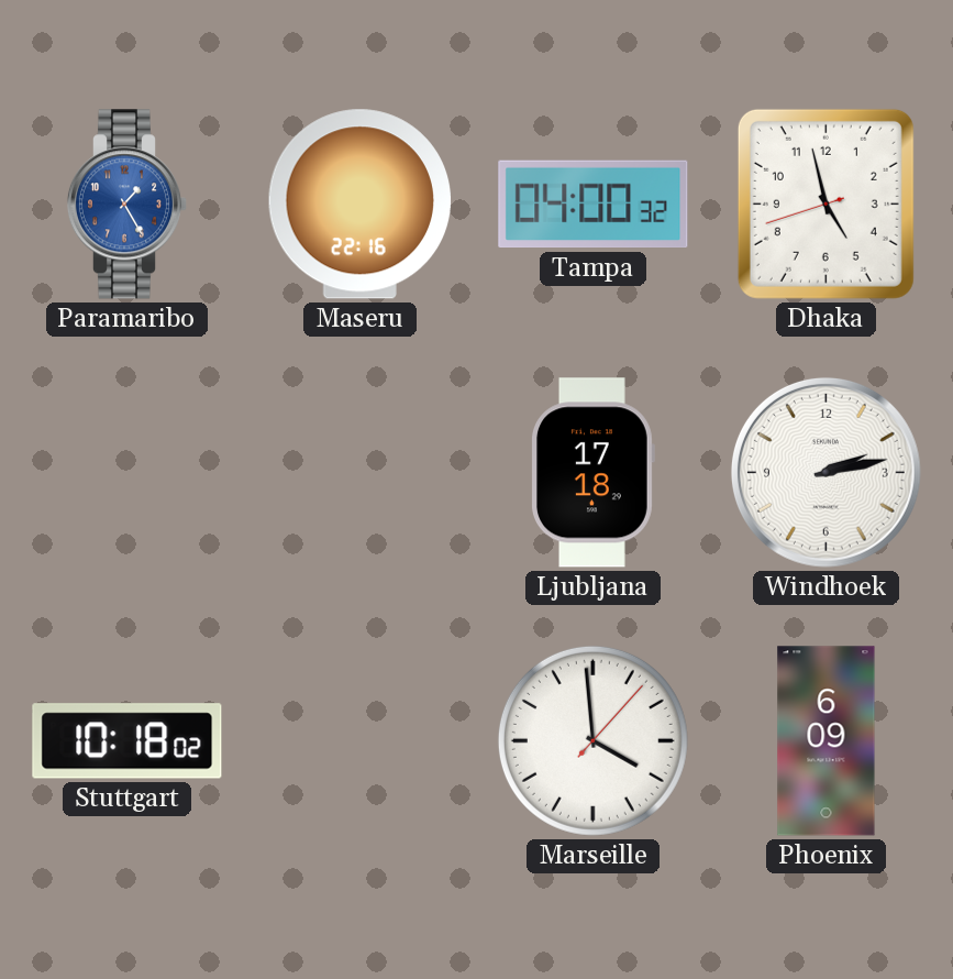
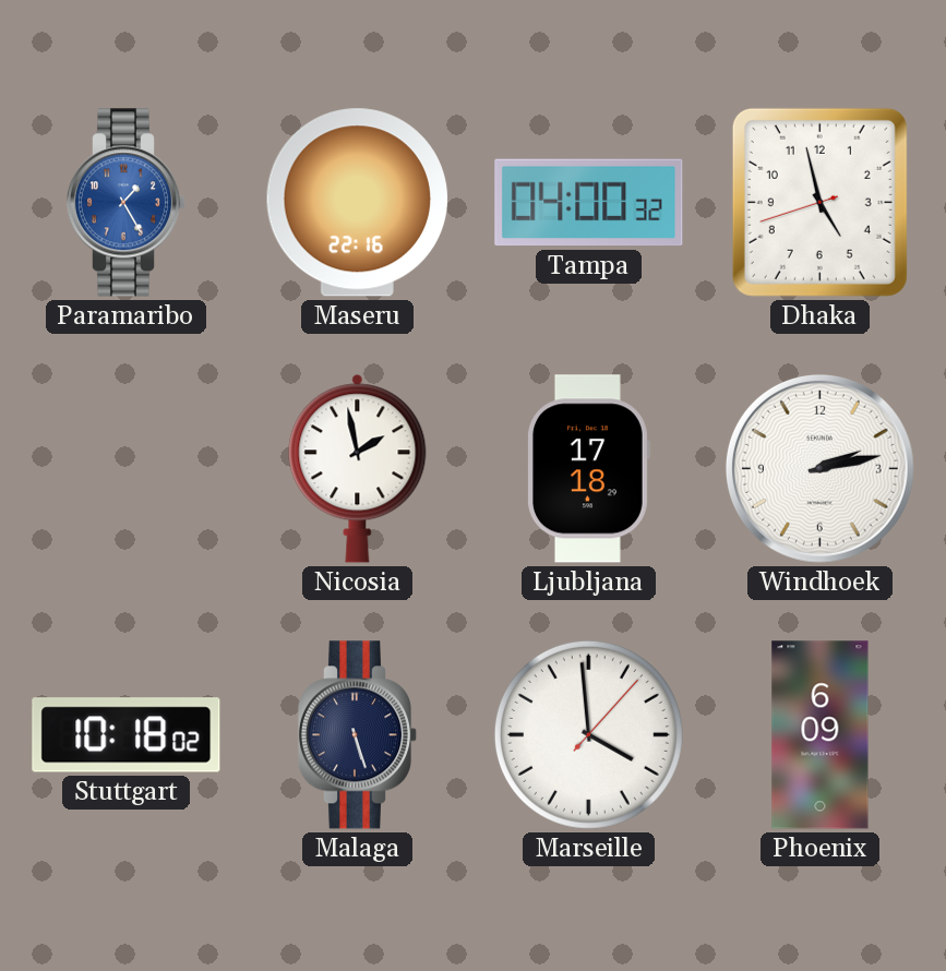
Nicosia: none -> 1:58 (358, 469)
Malaga: none -> 5:27 (358, 735)
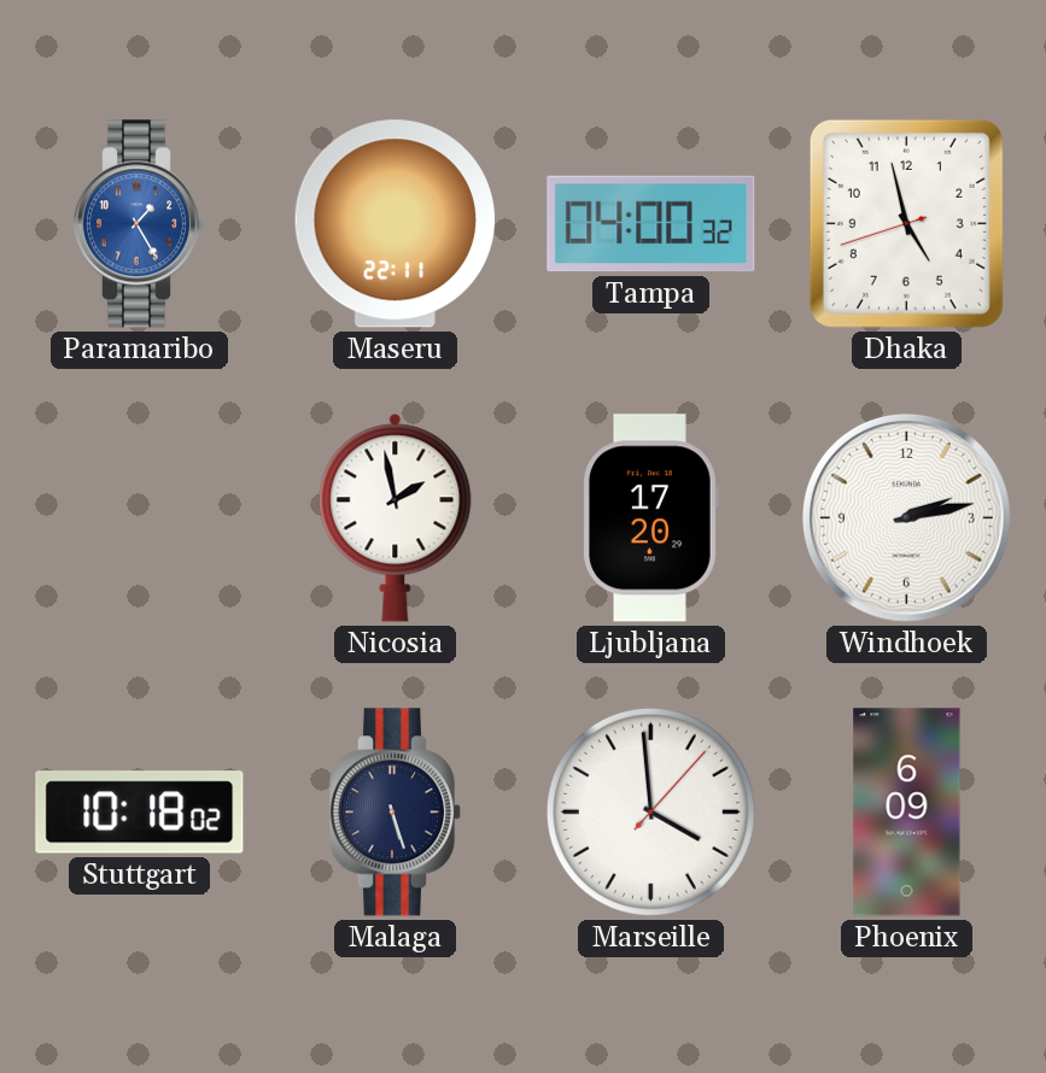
Maseru: 22:16 -> 22:11 (396, 224)
Ljubljana: 17:18 -> 17:20 (651, 518)
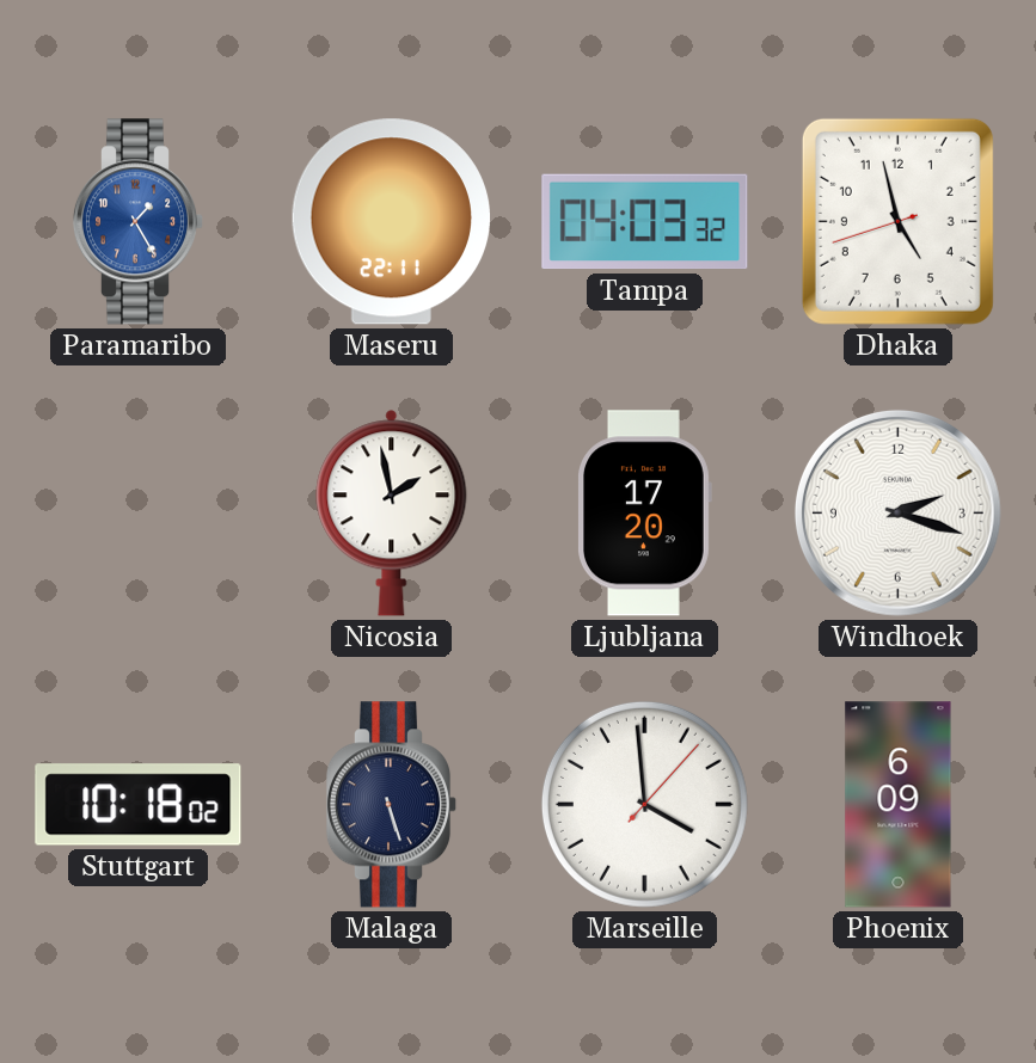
Tampa: 04:00 -> 04:03 (645, 222)
Windhoek: 2:13 -> 2:18 (897, 512)
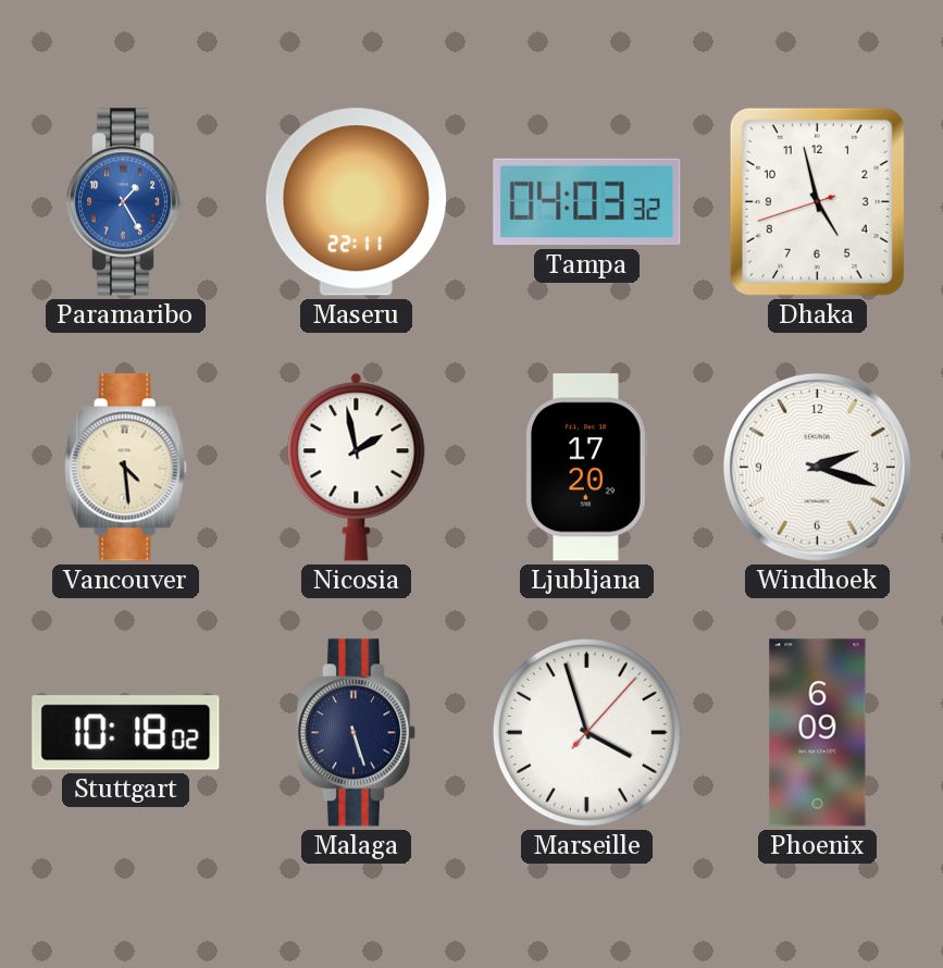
Vancouver: none -> 4:29 (125, 468)
Marseille: 3:59 -> 3:57 (586, 732)
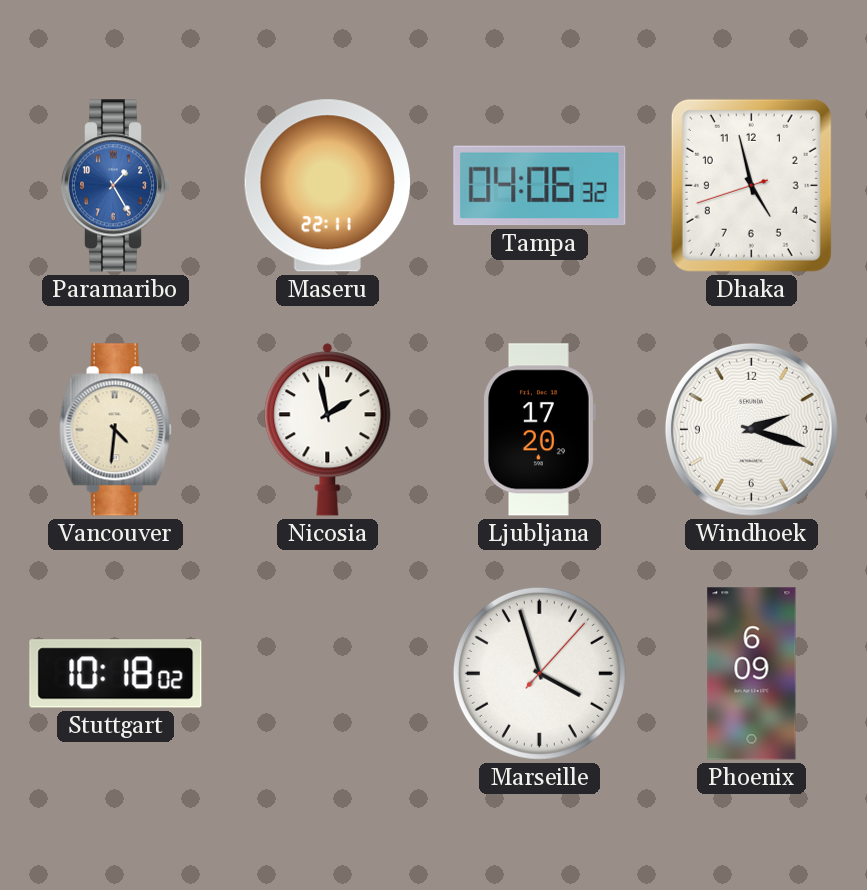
Tampa: 04:03 -> 04:06 (540, 186)
Vancouver: 4:29 -> 4:31 (115, 430)
Malaga: 5:27 -> none (357, 733)
